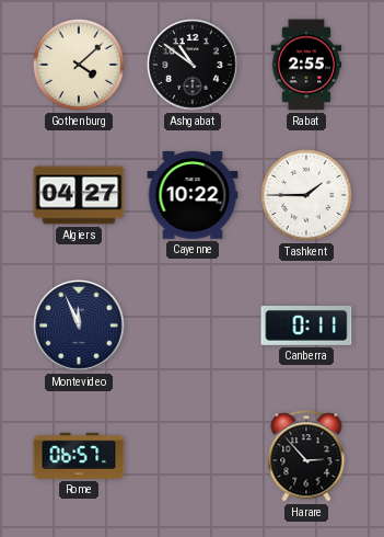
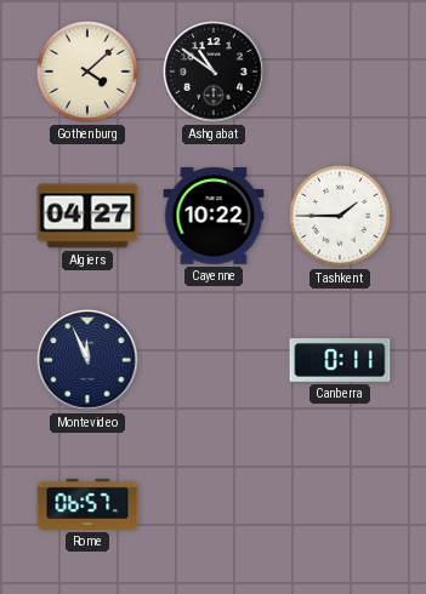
Rabat: 2:55 -> none (306, 65)
Harare: 2:53 -> none (306, 456)
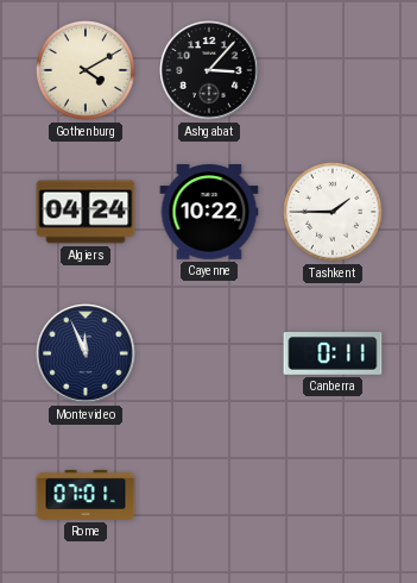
Gothenburg: 4:08 -> 4:10 (87, 71)
Ashgabat: 10:51 -> 3:07 (209, 70)
Algiers: 04:27 -> 04:24 (86, 212)
Rome: 06:57 -> 07:01 (86, 495)
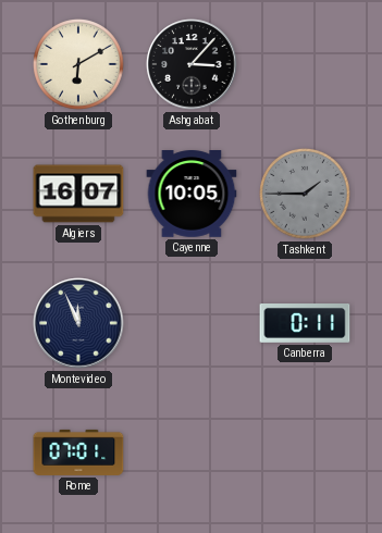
Gothenburg: 4:10 -> 6:10 (79, 65)
Algiers: 04:24 -> 16:07 (78, 194)
Cayenne: 10:22 -> 10:05 (192, 194)
Tashkent dial: white -> grey (306, 195)
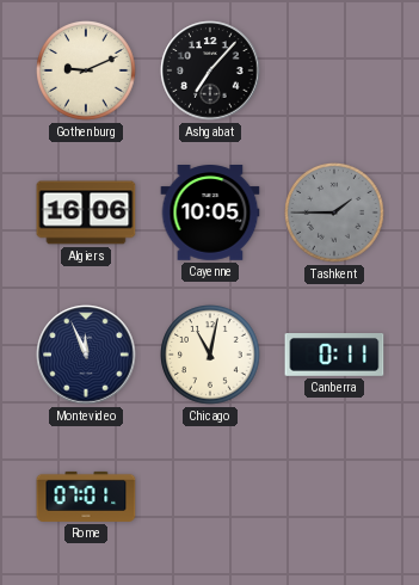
Gothenburg: 6:10 -> 9:11 (87, 72)
Ashgabat: 3:07 -> 7:07 (210, 70)
Algiers: 16:07 -> 16:06 (86, 213)
Chicago: none -> 11:02 (211, 356)
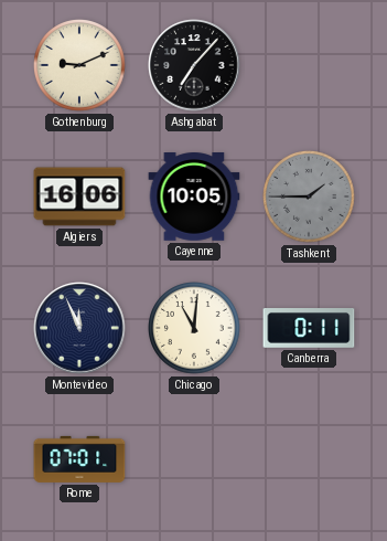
Chicago: 11:02 -> 11:01 (195, 329)
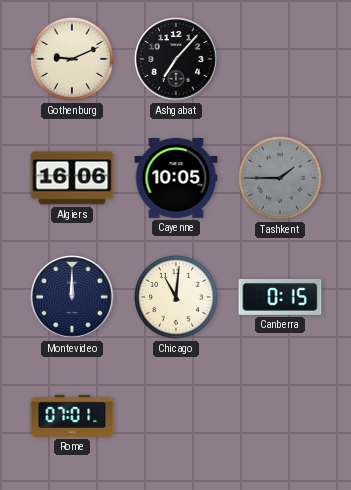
Montevideo: 11:56 -> 12:00 (72, 297)
Canberra: 0:11 -> 0:15 (280, 298)
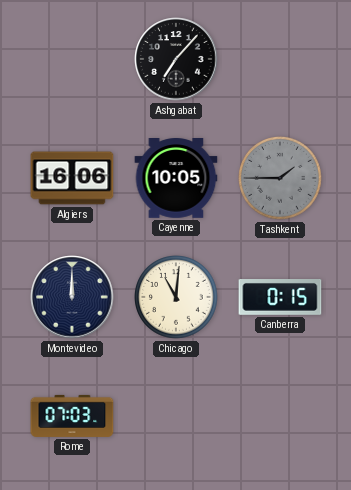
Gothenburg: 9:11 -> none (73, 60)
Rome: 07:01 -> 07:03 (72, 416)
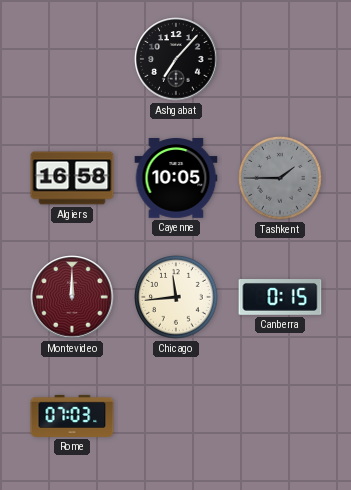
Algiers: 16:06 -> 16:58 (72, 178)
Montevideo dial: navy -> burgundy (72, 297)
Chicago: 11:01 -> 11:44 (177, 298)
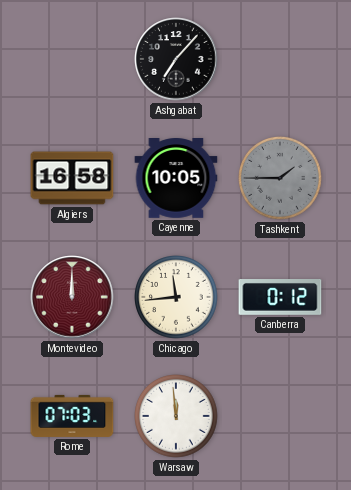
Canberra: 0:15 -> 0:12 (280, 298)
Warsaw: none -> 11:59 (177, 417)
